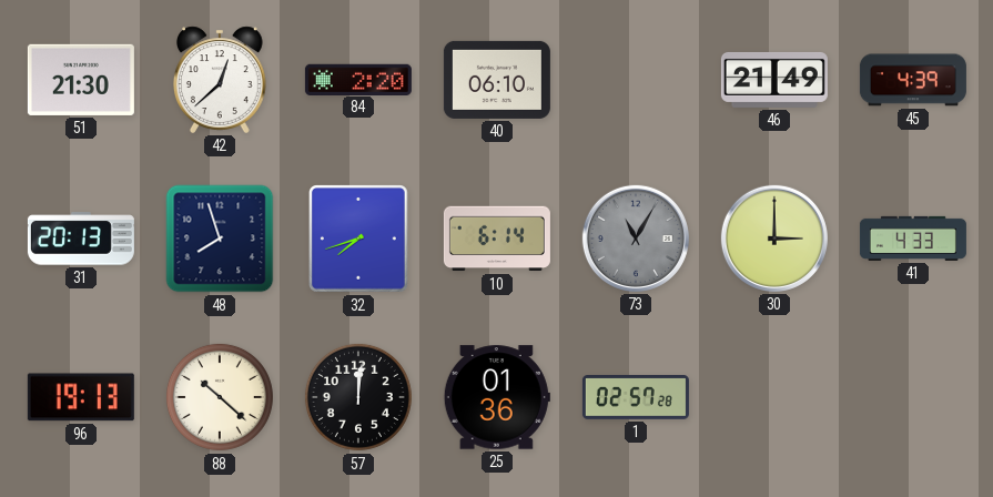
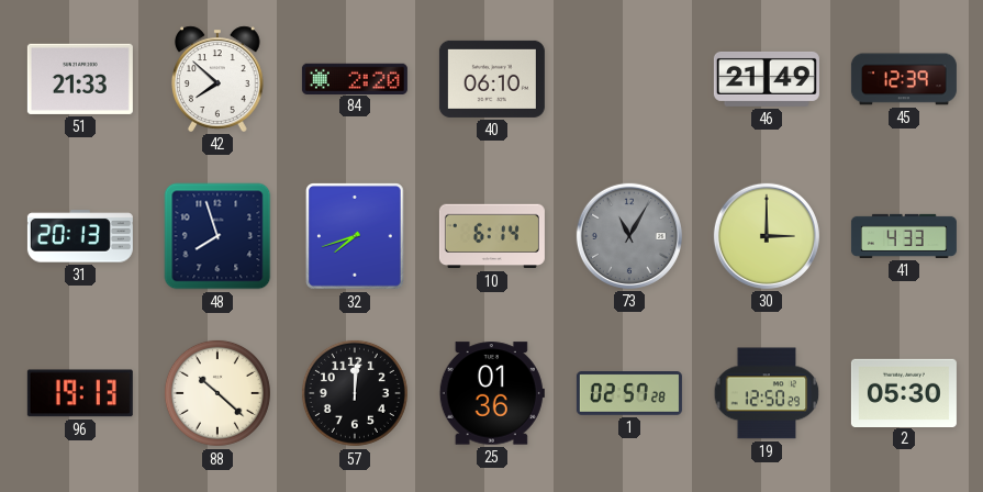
51: 21:30 -> 21:33 (80, 79)
42: 12:38 -> 7:52 (217, 79)
45: 4:39 -> 12:39 (904, 79)
19: none -> 12:50 (767, 393)
2: none -> 05:30 (904, 392)
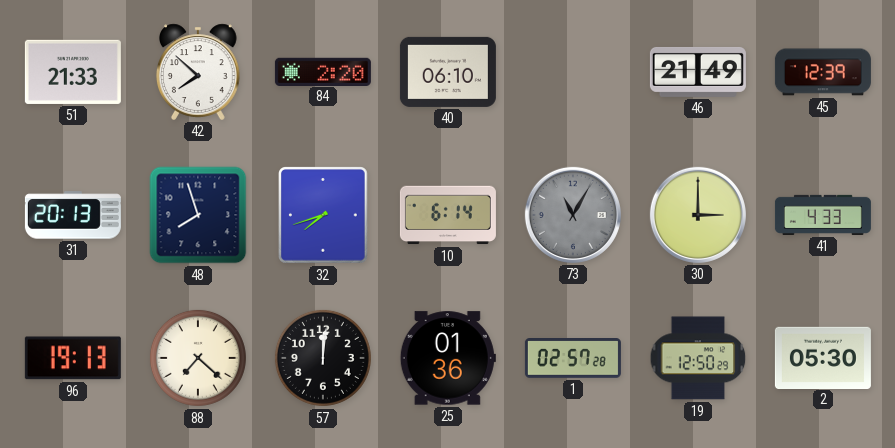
88: 10:22 -> 7:22 (198, 358)
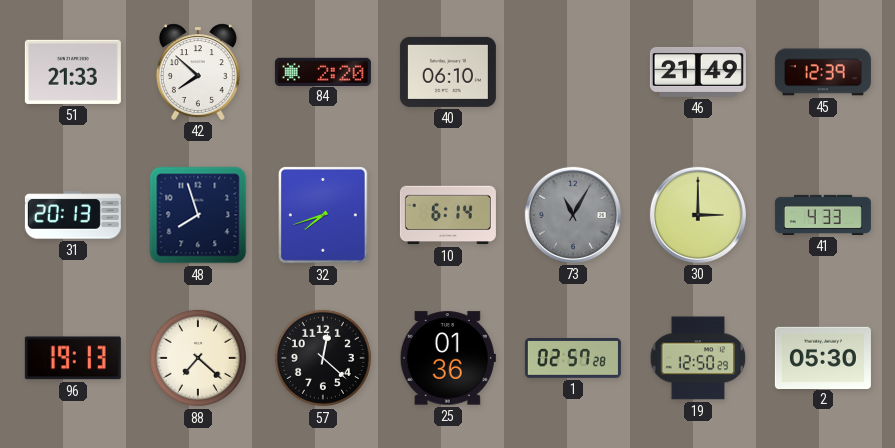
57: 12:01 -> 12:22 (323, 358)
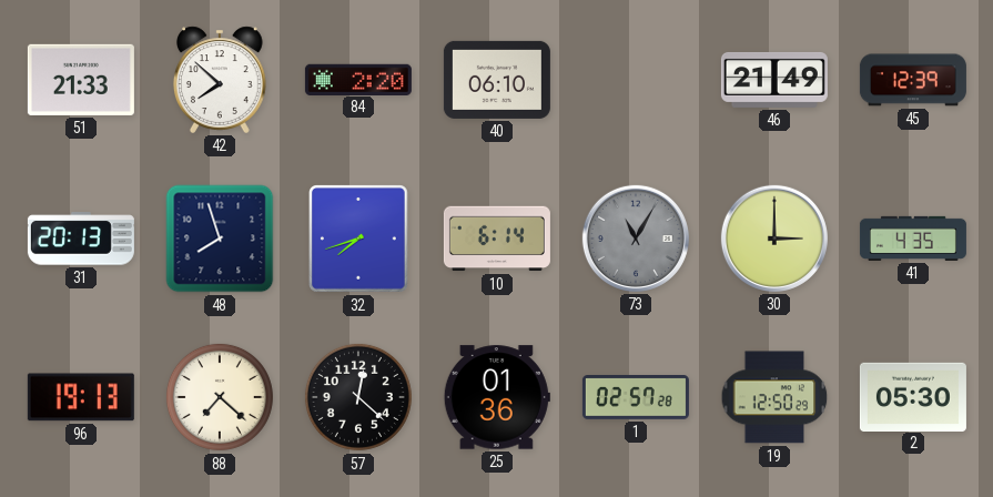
41: 4:33 -> 4:35 (913, 239)
